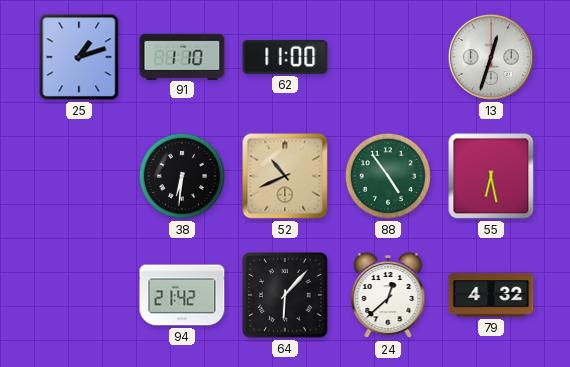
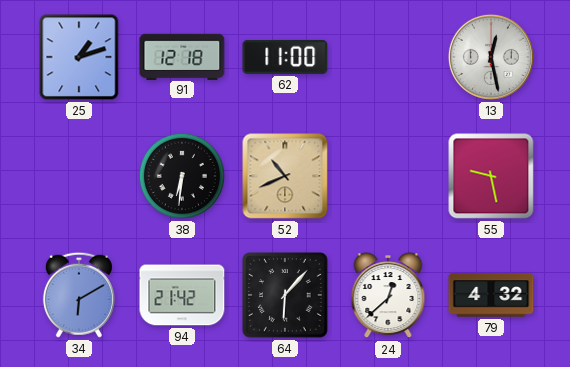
91: 1:10 -> 12:18 (182, 56)
13: 12:33 -> 12:28 (491, 57)
88: 4:54 -> none (388, 176)
55: 6:28 -> 9:28 (491, 176)
34: none -> 6:10 (79, 295)
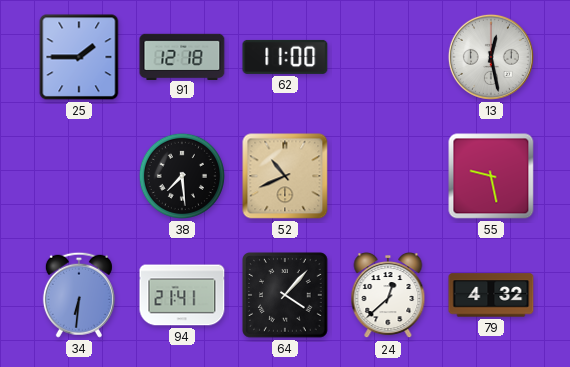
25: 1:12 -> 1:45 (79, 57)
38: 6:31 -> 7:29 (182, 176)
34: 6:10 -> 6:31 (79, 295)
94: 21:42 -> 21:41 (182, 295)
64: 6:07 -> 4:07 (286, 296)
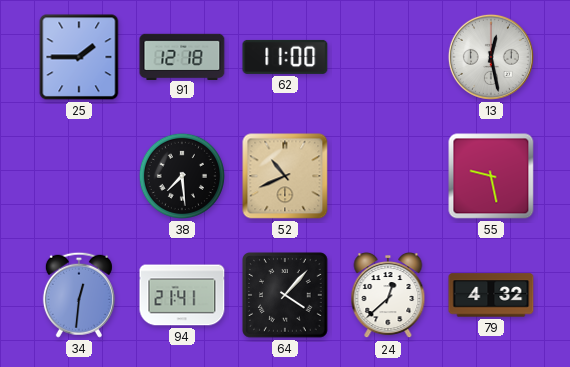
34: 6:31 -> 12:31 (79, 295)
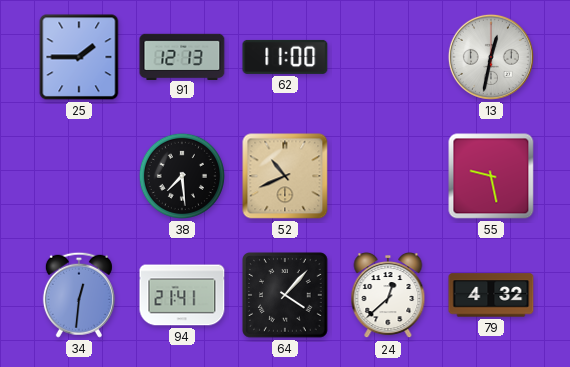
91: 12:18 -> 12:13 (182, 56)
13: 12:28 -> 12:32 (491, 57)
